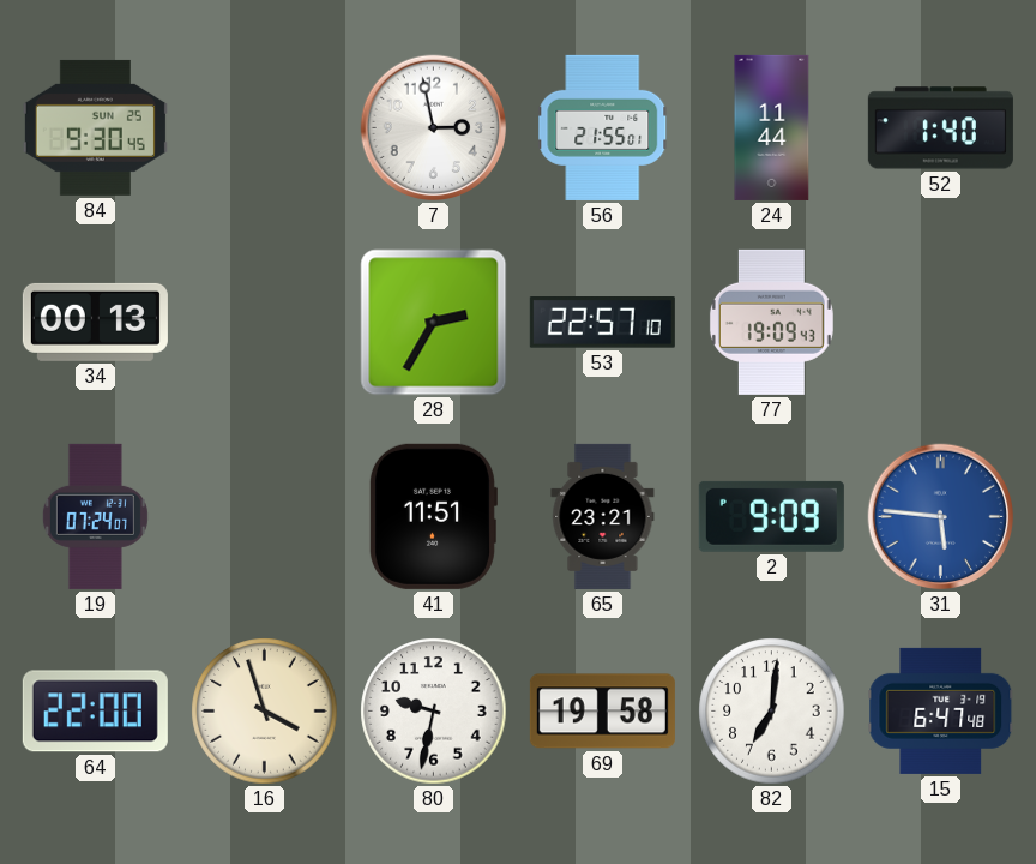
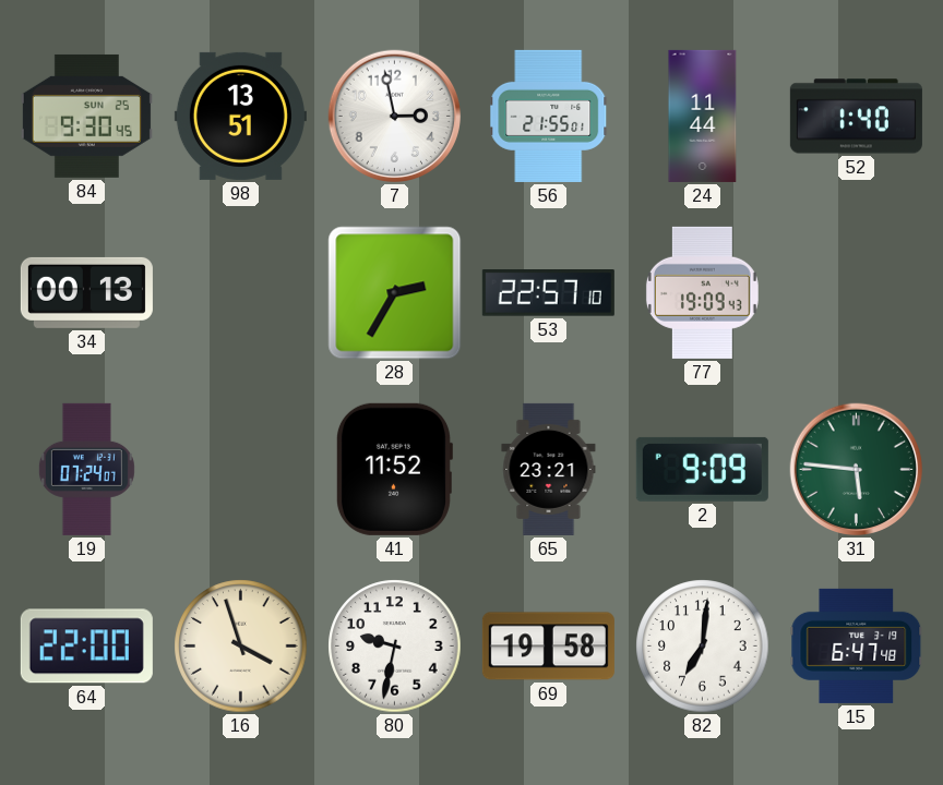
98: none -> 13:51 (240, 116)
41: 11:51 -> 11:52 (394, 469)
31 dial: blue -> green (857, 470)
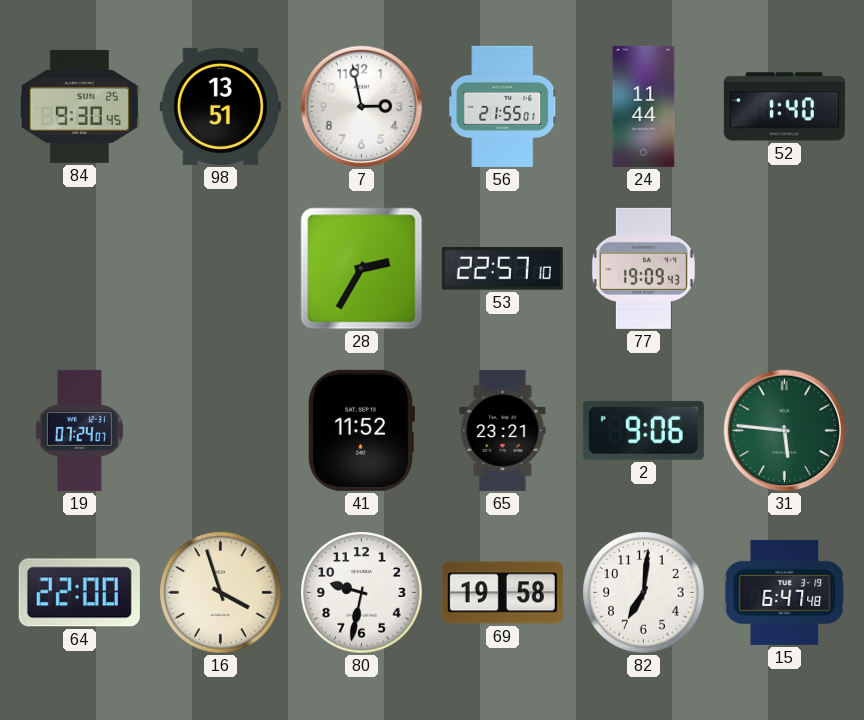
34: 00:13 -> none (86, 292)
2: 9:09 -> 9:06 (643, 430)
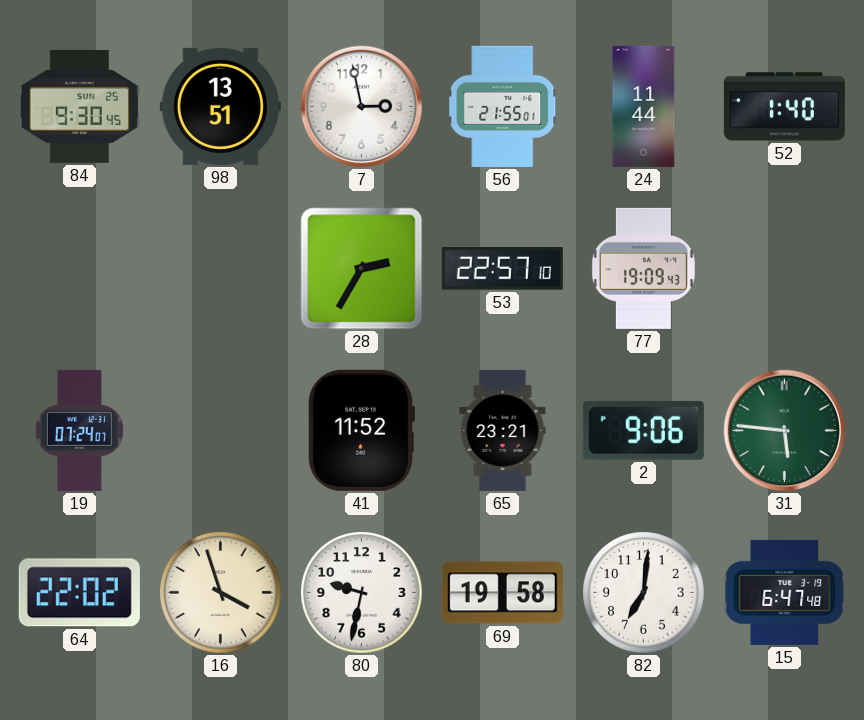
64: 22:00 -> 22:02 (79, 593)
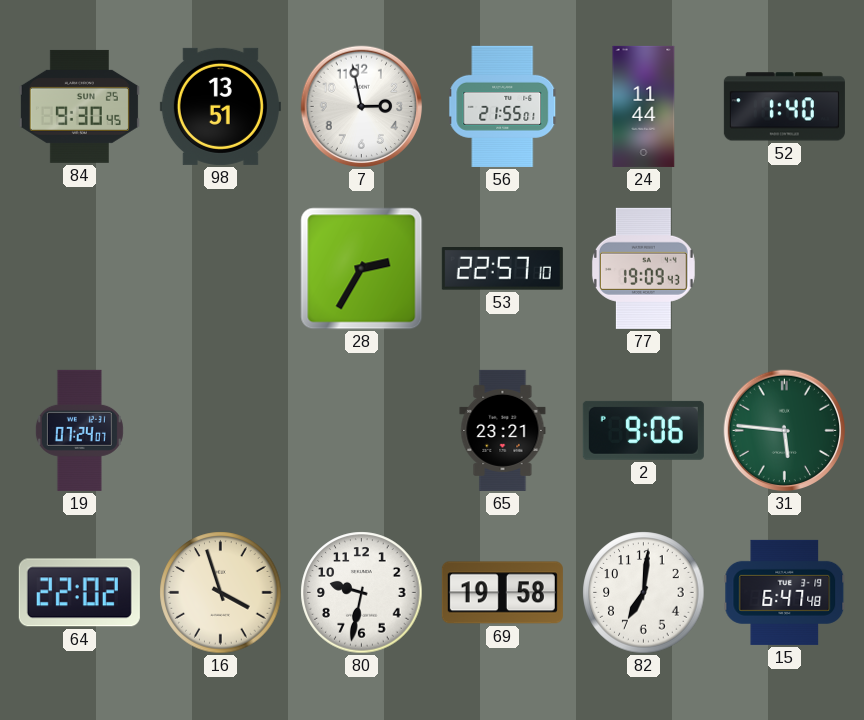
41: 11:52 -> none (361, 430)
